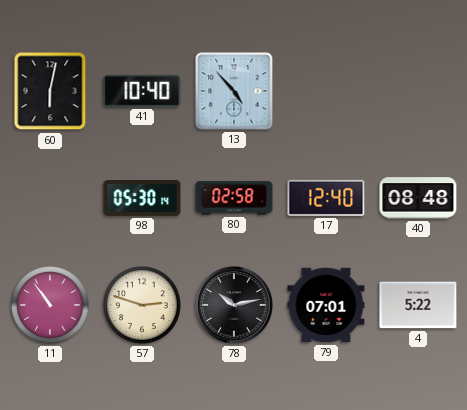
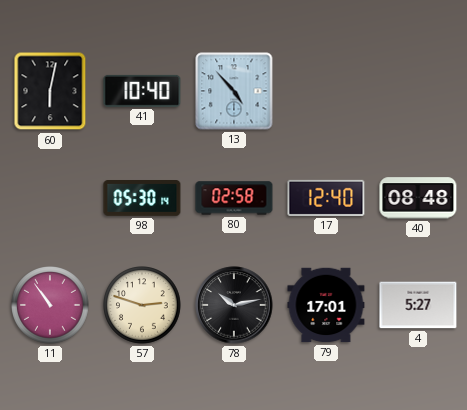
79: 07:01 -> 17:01 (326, 305)
4: 5:22 -> 5:27 (418, 305)
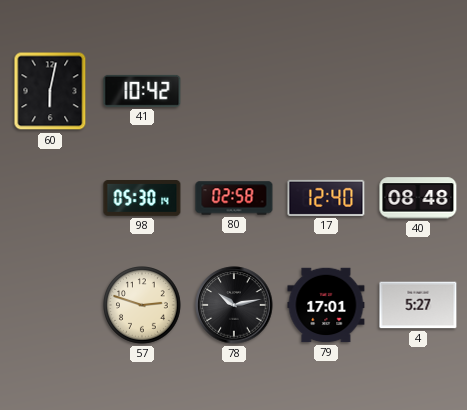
41: 10:40 -> 10:42 (142, 91)
13: 4:53 -> none (234, 91)
11: 10:54 -> none (50, 306)
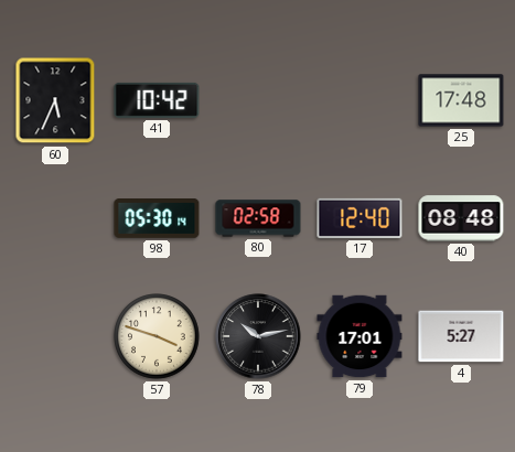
60: 6:02 -> 5:34 (55, 100)
25: none -> 17:48 (461, 100)
57: 2:48 -> 3:48 (157, 337)
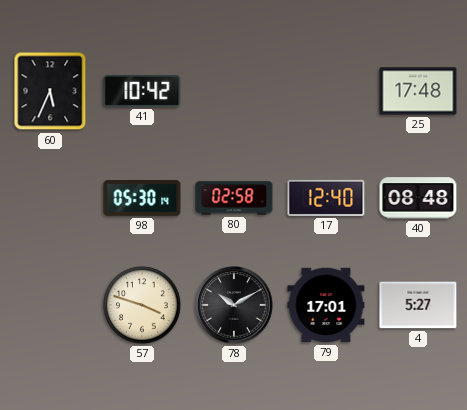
78: 10:13 -> 10:10 (234, 305)
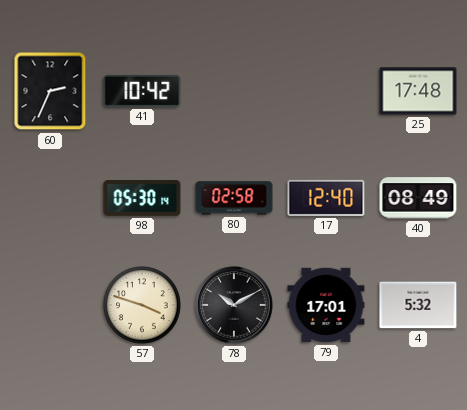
60: 5:34 -> 2:34 (50, 91)
40: 08:48 -> 08:49 (418, 198)
4: 5:27 -> 5:32 (418, 305)
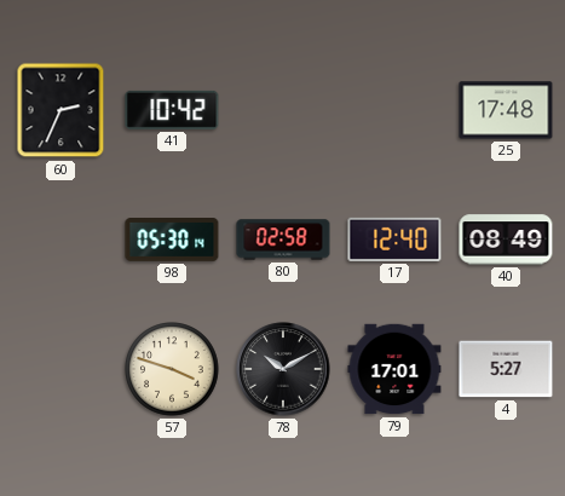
4: 5:32 -> 5:27 (506, 369)
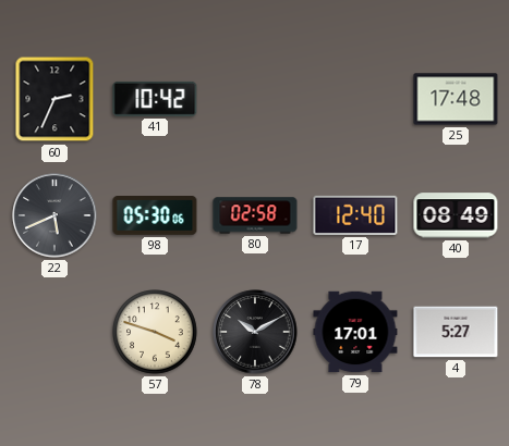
22: none -> 5:41 (54, 215)
98: 05:30:14 -> 05:30:06 (155, 215)
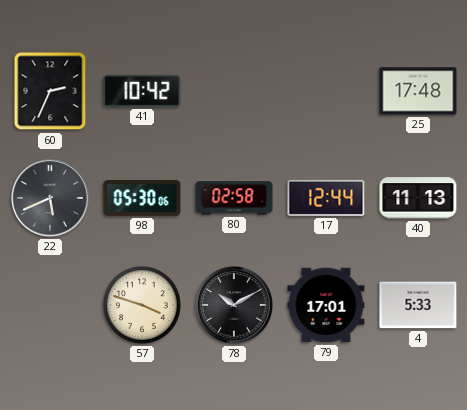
17: 12:40 -> 12:44 (326, 198)
40: 08:49 -> 11:13 (418, 198)
4: 5:27 -> 5:33 (418, 305)
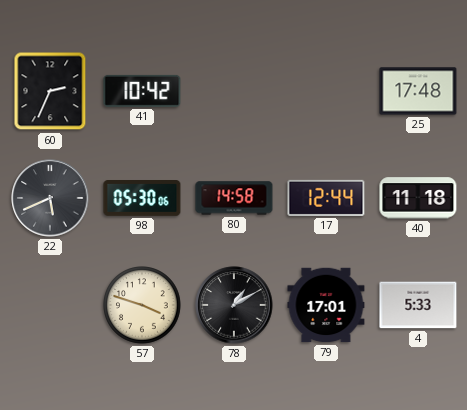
80: 02:58 -> 14:58 (234, 198)
40: 11:13 -> 11:18 (418, 198)
78: 10:10 -> 1:10 (234, 305)
